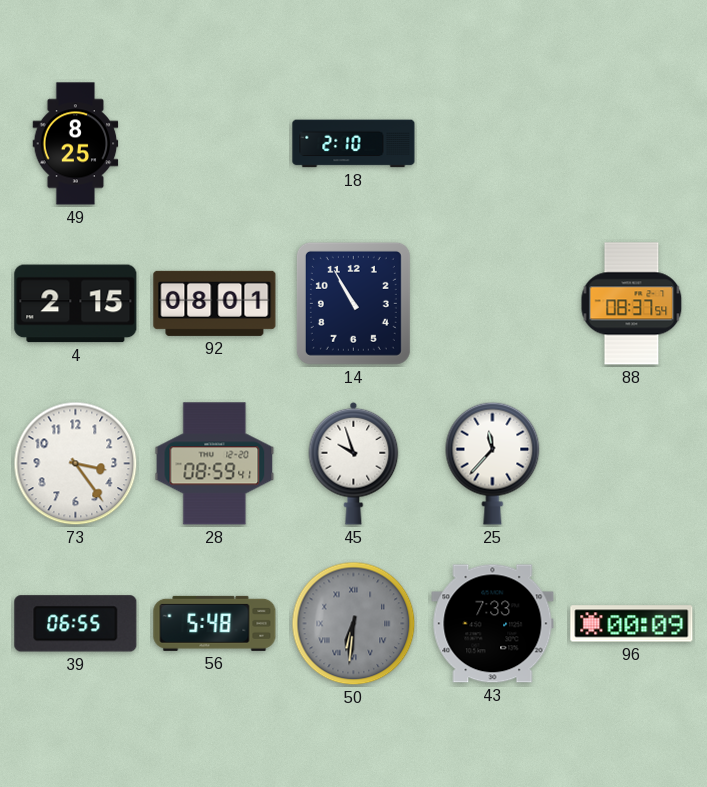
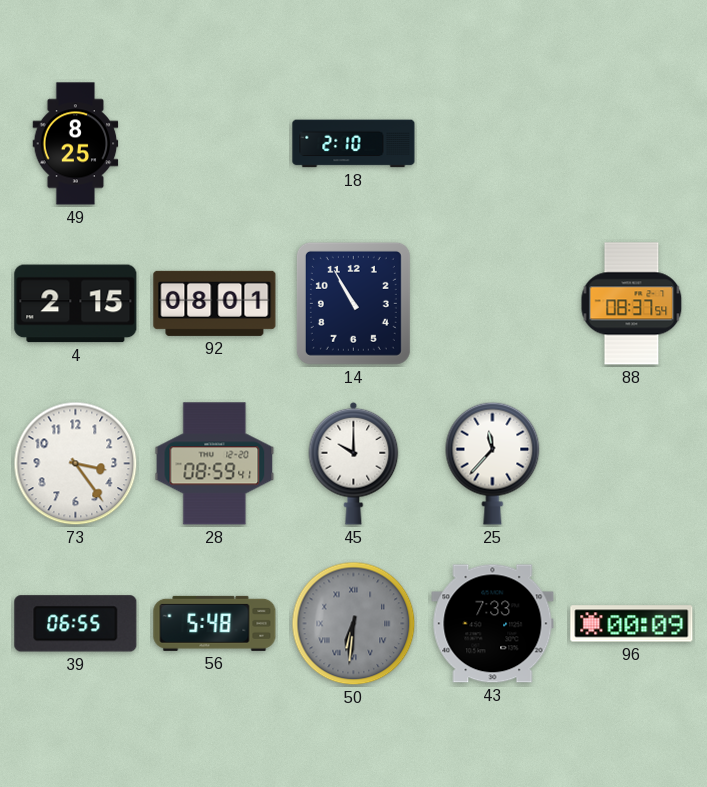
45: 9:57 -> 10:00 (354, 463)
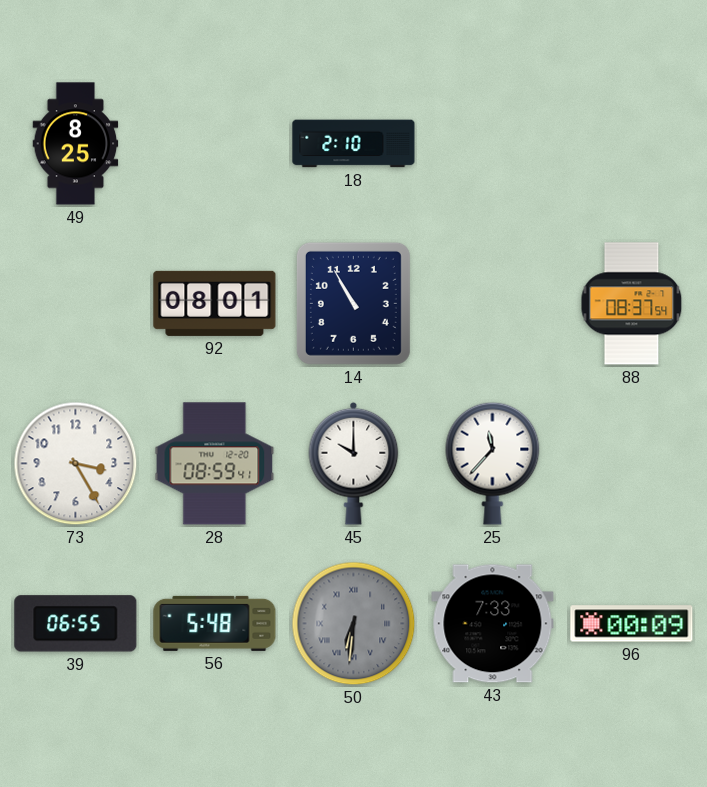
4: 2:15 -> none (76, 304)
73: 3:24 -> 3:25 (76, 464)
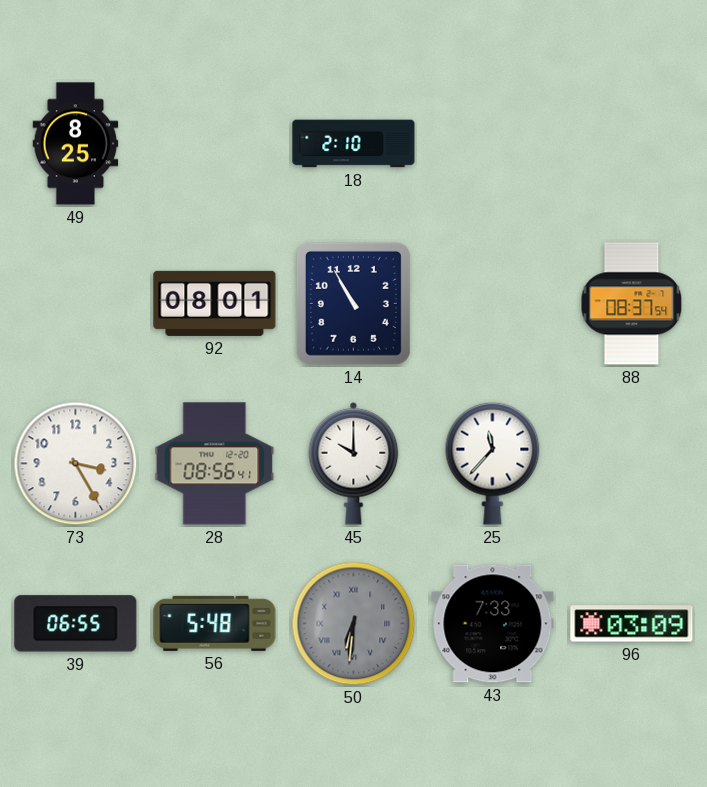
28: 08:59 -> 08:56 (215, 464)
96: 00:09 -> 03:09 (632, 624)
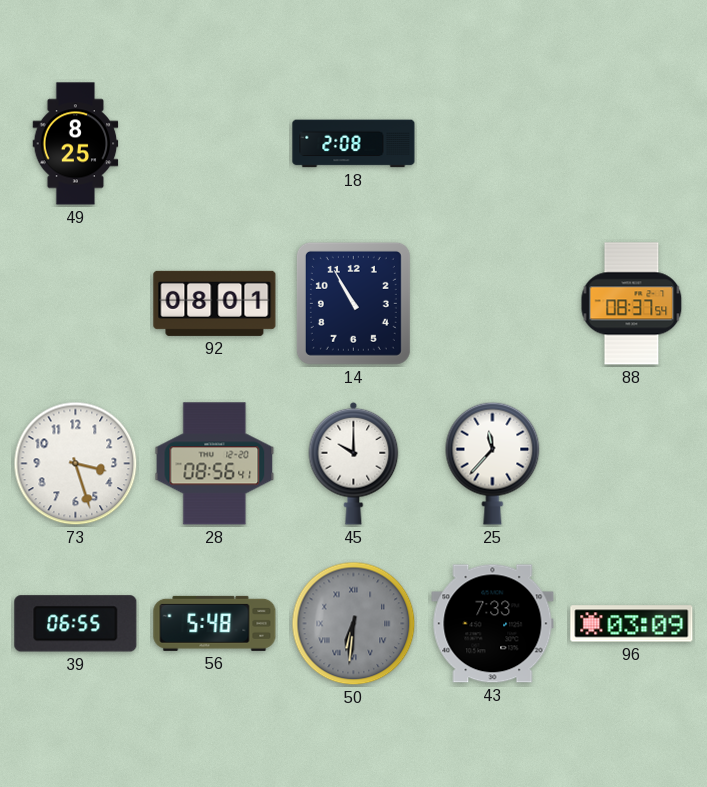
18: 2:10 -> 2:08 (354, 144)
73: 3:25 -> 3:27 (76, 464)
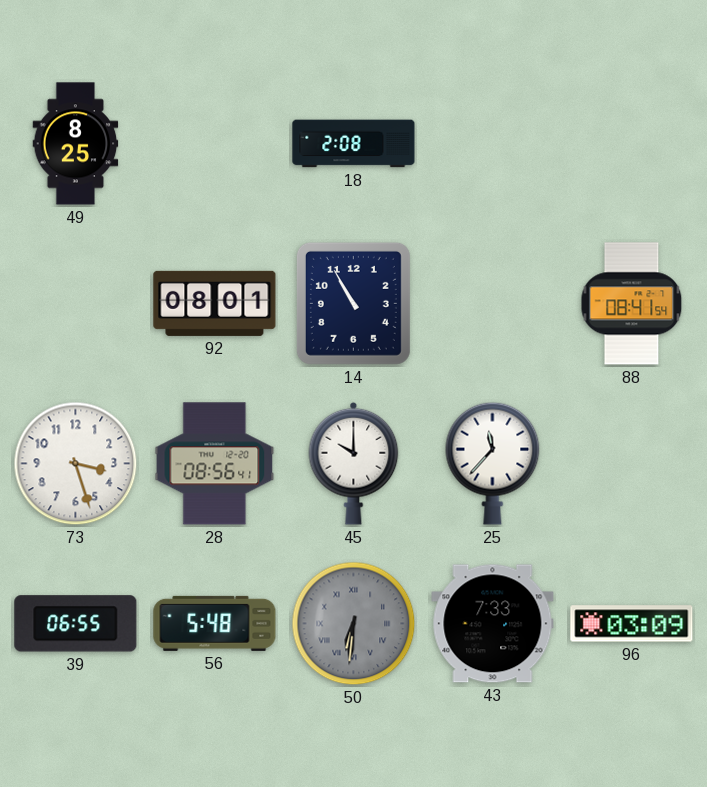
88: 08:37 -> 08:41 (632, 304)
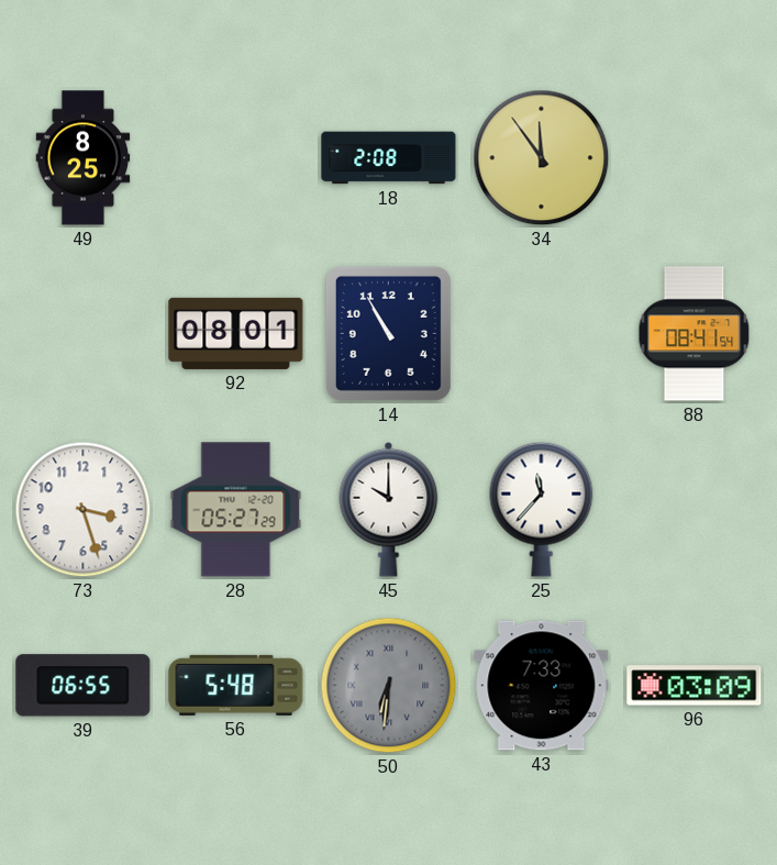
34: none -> 11:54 (542, 158)
28: 08:56 -> 05:27 (236, 510)
